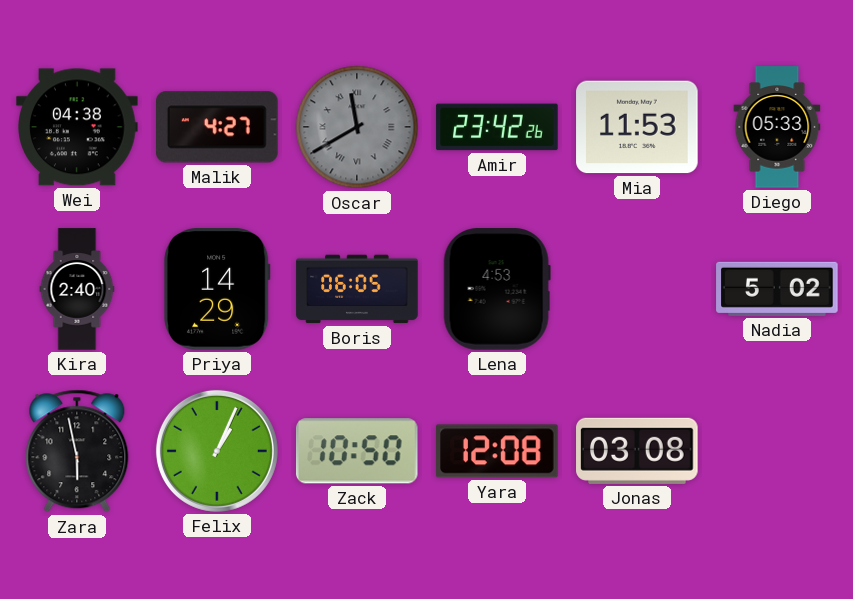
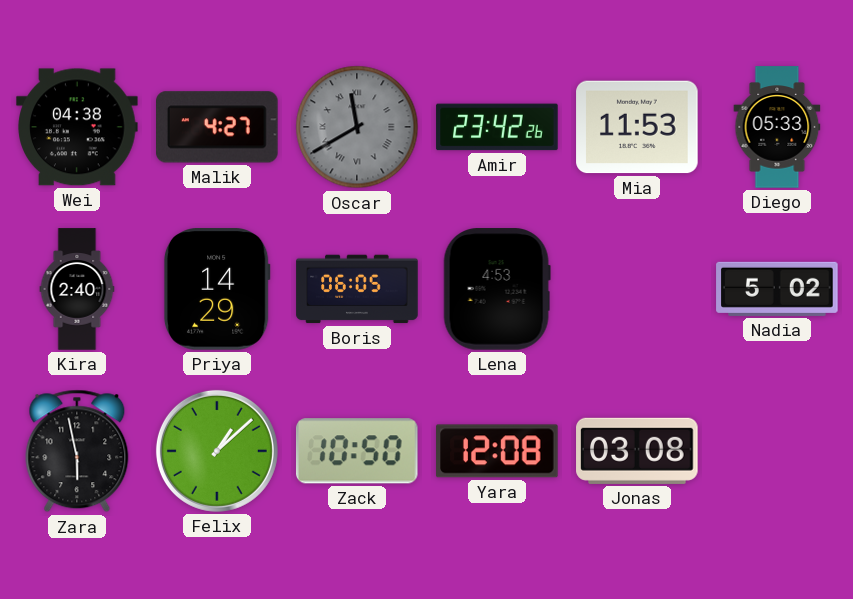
Felix: 1:04 -> 1:08 (217, 451)
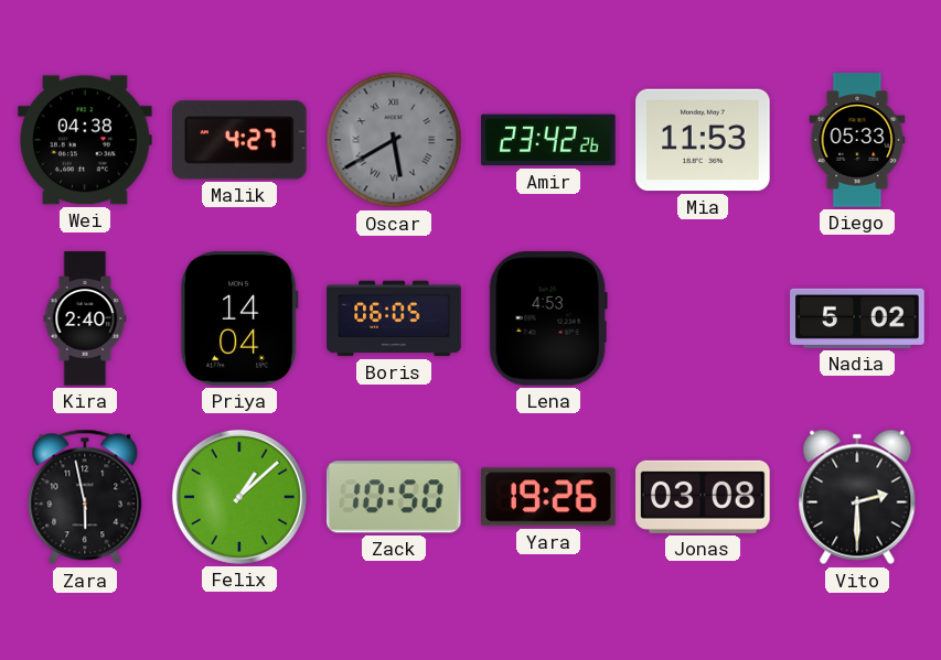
Oscar: 11:40 -> 5:40 (394, 140)
Priya: 14:29 -> 14:04 (239, 318)
Yara: 12:08 -> 19:26 (548, 497)
Vito: none -> 2:30 (857, 497)
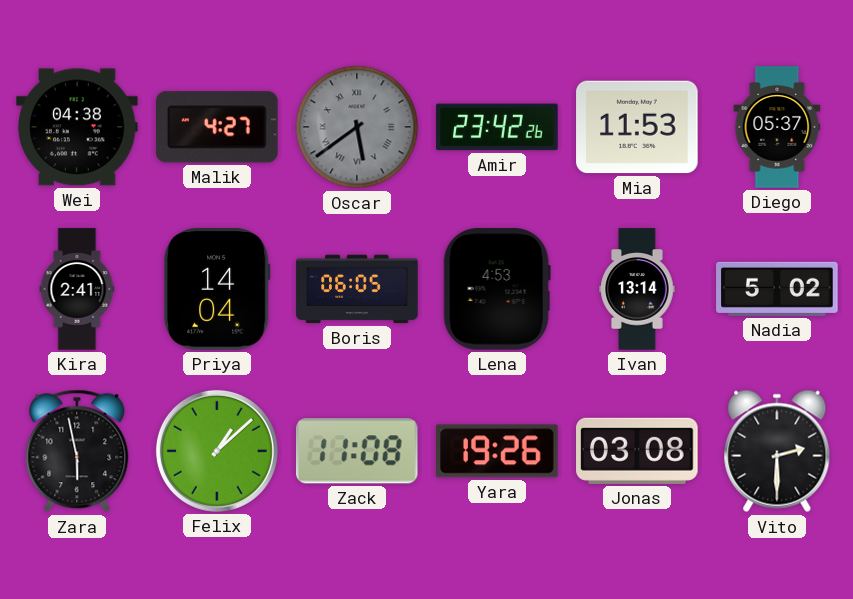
Oscar: 5:40 -> 5:39 (357, 127)
Diego: 05:33 -> 05:37 (777, 127)
Kira: 2:40 -> 2:41 (77, 289)
Ivan: none -> 13:14 (637, 289)
Zack: 10:50 -> 11:08 (357, 451)
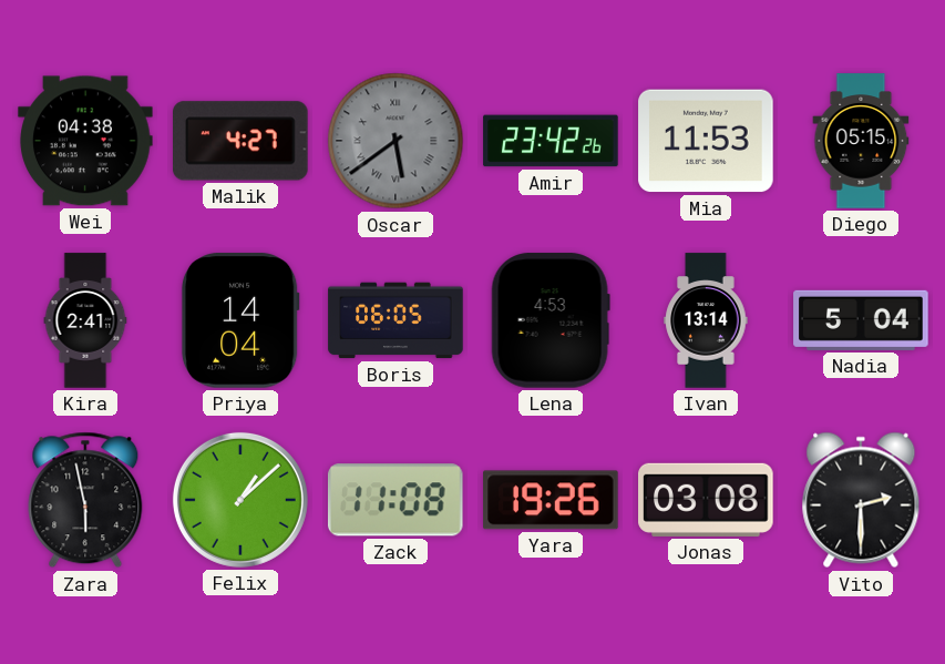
Diego: 05:37 -> 05:15 (861, 141)
Nadia: 5:02 -> 5:04 (861, 320)
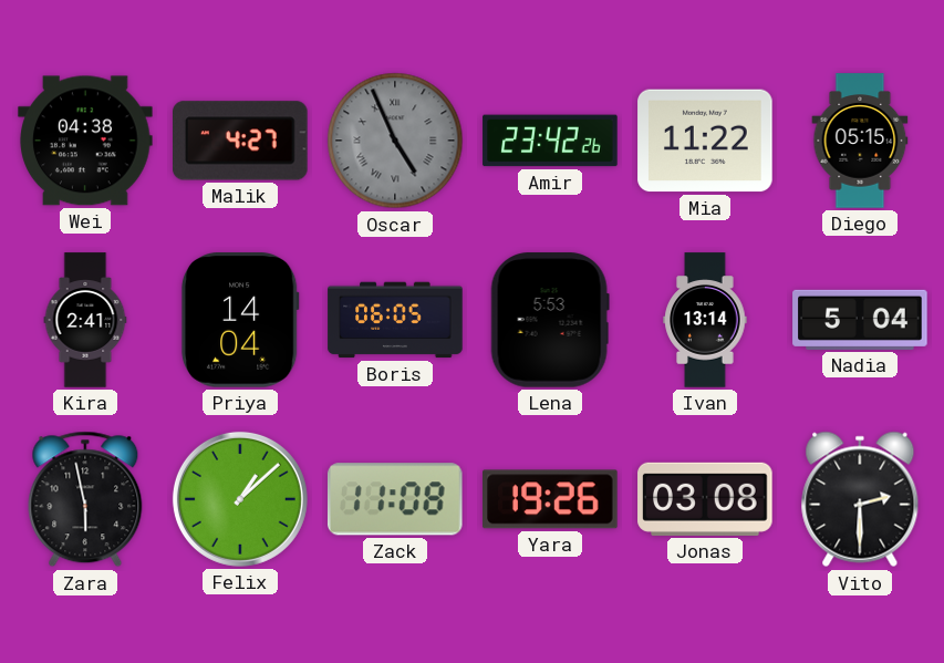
Oscar: 5:39 -> 4:56 (395, 141)
Mia: 11:53 -> 11:22 (705, 141)
Lena: 4:53 -> 5:53 (550, 320)
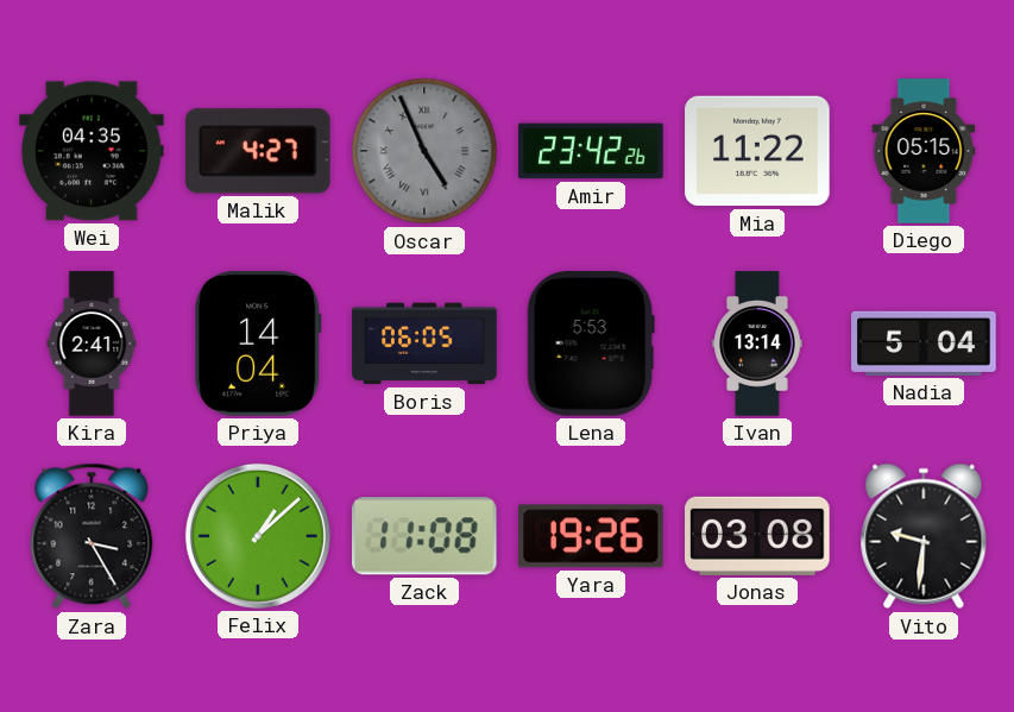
Wei: 04:38 -> 04:35 (92, 151)
Zara: 5:58 -> 3:25 (92, 536)
Vito: 2:30 -> 9:31 (924, 536)
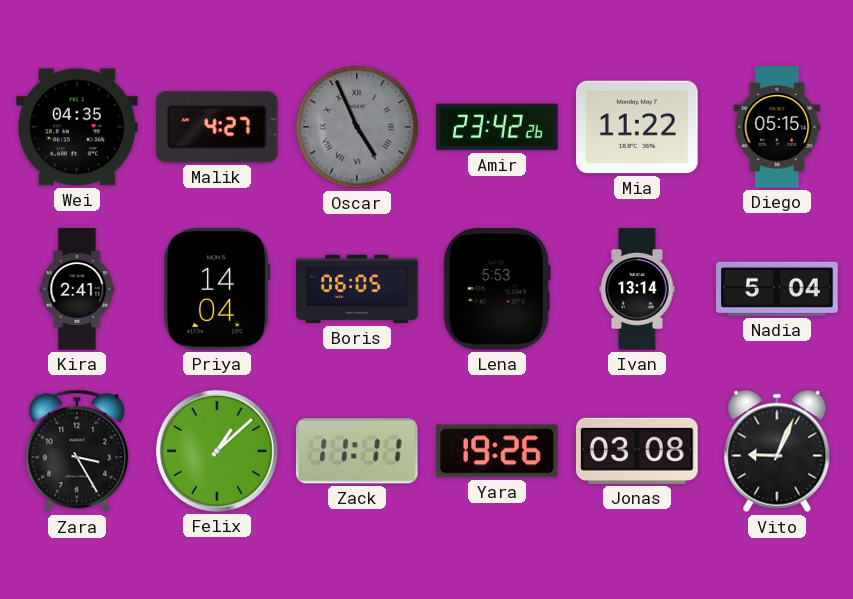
Zack: 11:08 -> 11:11 (357, 451)
Vito: 9:31 -> 9:04 (777, 451)
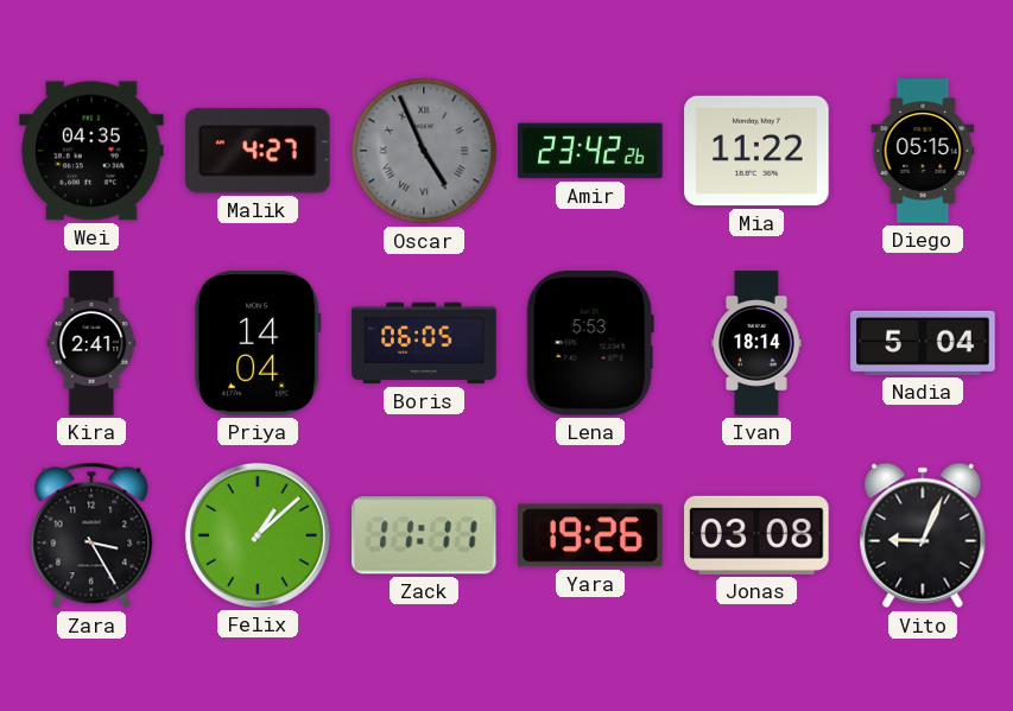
Ivan: 13:14 -> 18:14 (756, 343)
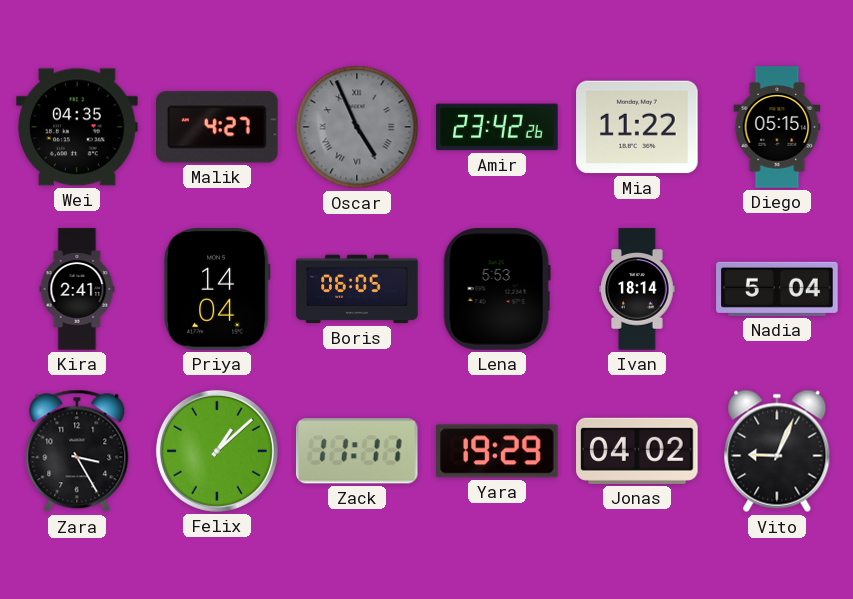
Yara: 19:26 -> 19:29 (497, 451)
Jonas: 03:08 -> 04:02 (637, 451)
